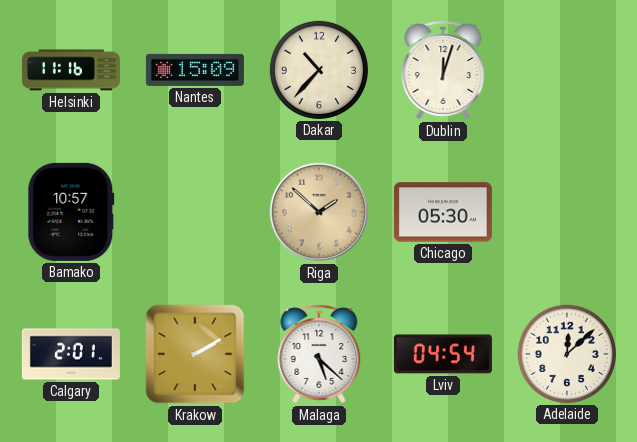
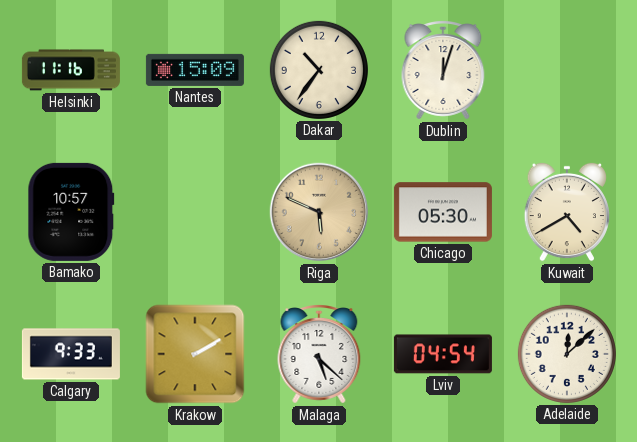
Dakar: 10:37 -> 10:36 (319, 70)
Riga: 1:52 -> 5:49 (319, 212)
Kuwait: none -> 4:40 (567, 212)
Calgary: 2:01 -> 9:33 (71, 354)
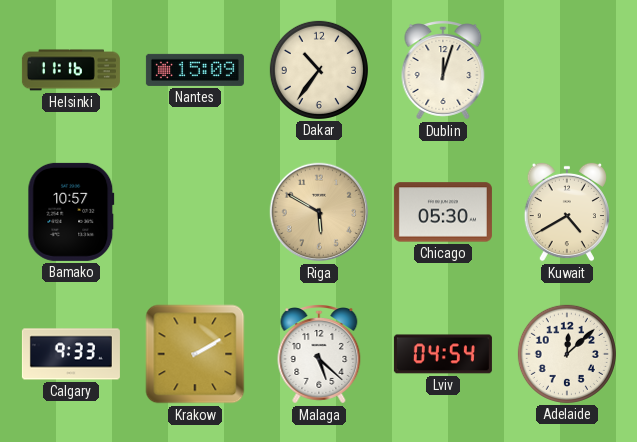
Riga: 5:49 -> 5:50 (319, 212)
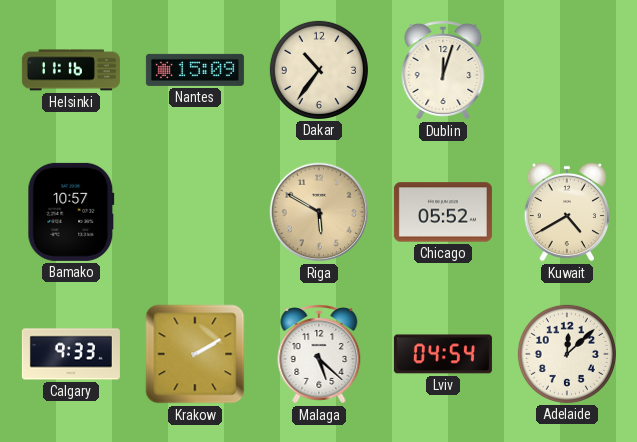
Chicago: 05:30 -> 05:52 (443, 212)
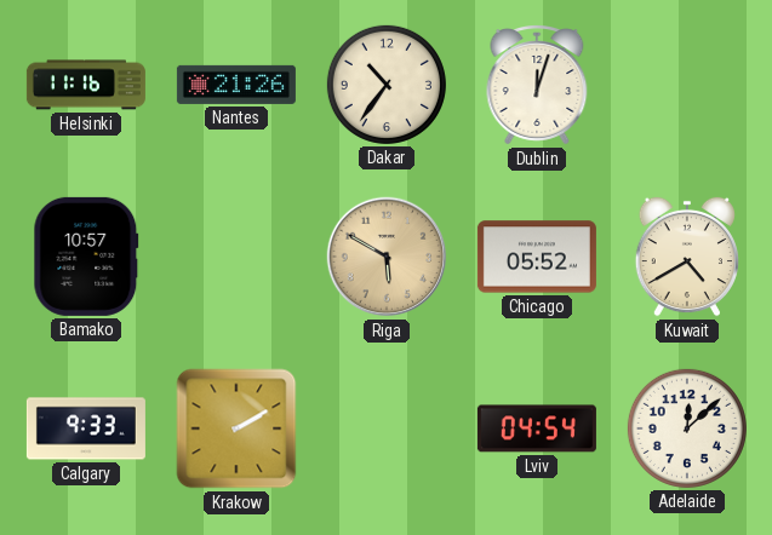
Nantes: 15:09 -> 21:26 (236, 85)
Malaga: 5:22 -> none (319, 355)
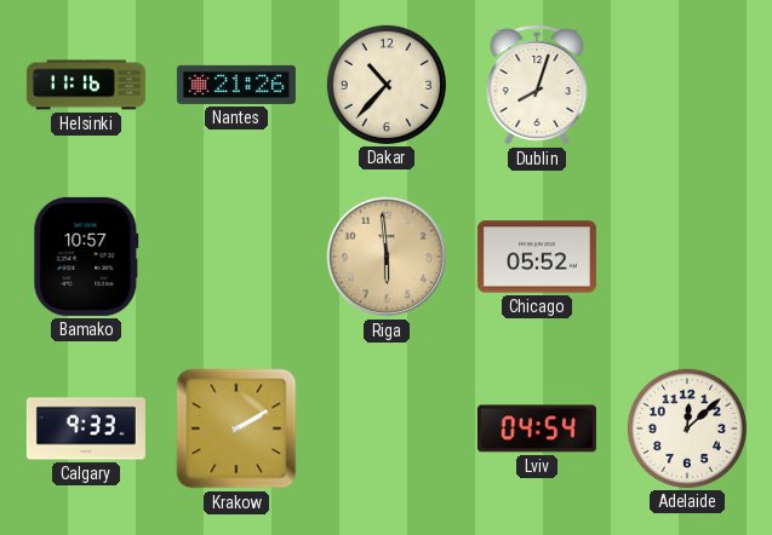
Dakar: 10:36 -> 10:37 (387, 85)
Dublin: 12:03 -> 8:03 (537, 86)
Riga: 5:50 -> 5:59 (387, 257)
Kuwait: 4:40 -> none (687, 257)
